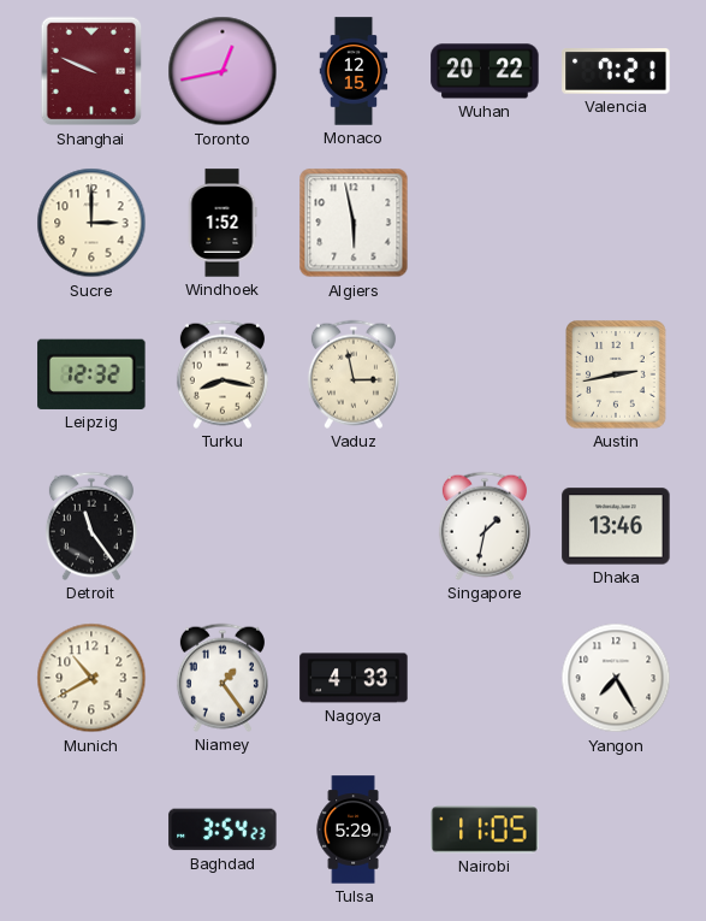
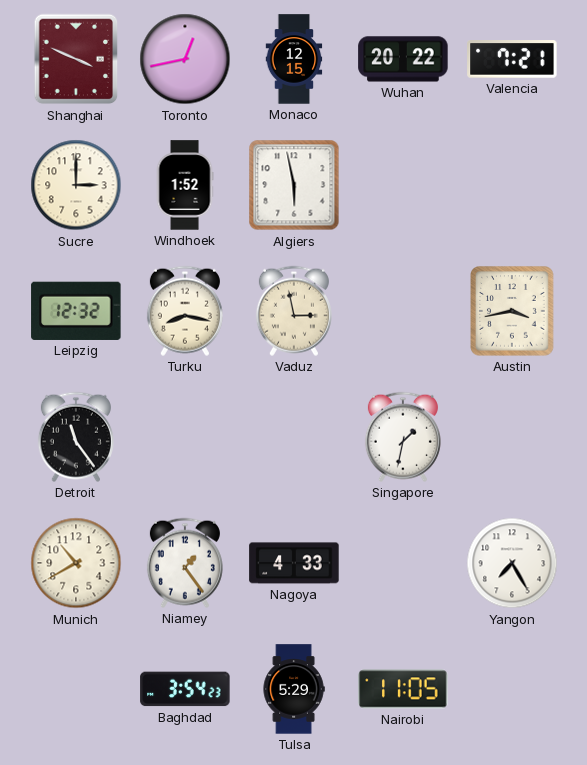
Shanghai: 9:49 -> 3:49 (76, 59)
Austin: 2:43 -> 3:43 (512, 311)
Dhaka: 13:46 -> none (616, 526)
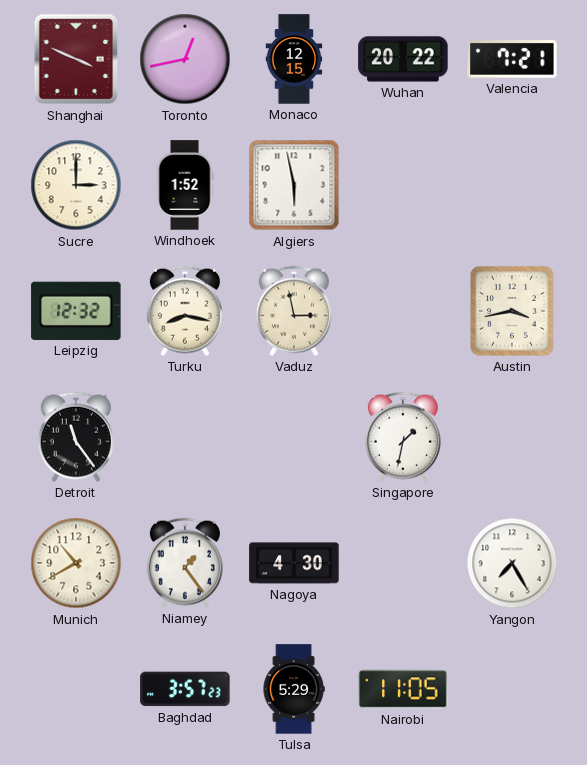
Nagoya: 4:33 -> 4:30 (294, 563)
Baghdad: 3:54 -> 3:57 (185, 689)
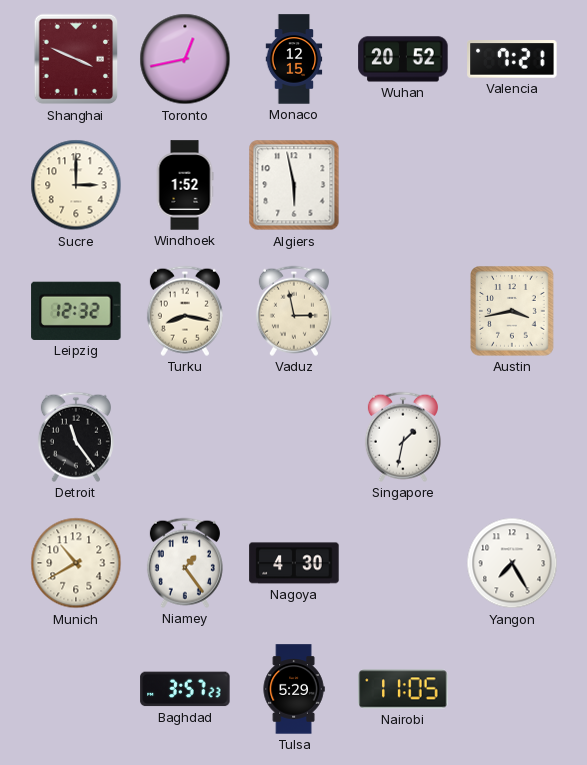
Wuhan: 20:22 -> 20:52 (403, 59)
